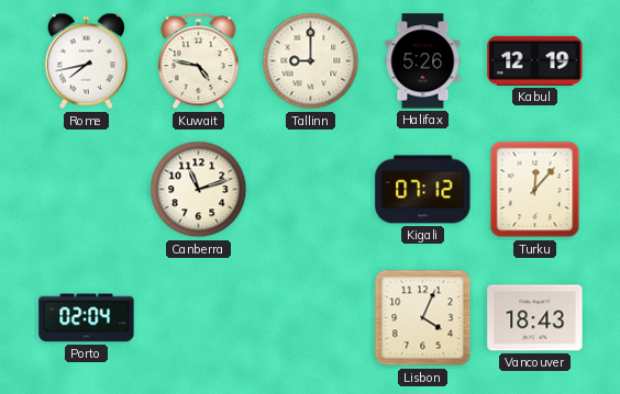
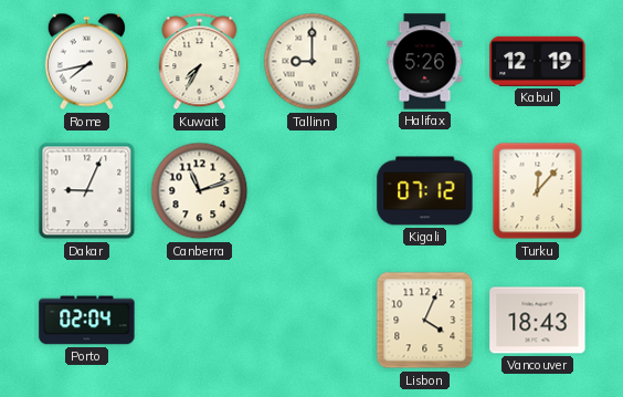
Kuwait: 4:47 -> 7:35 (200, 62)
Dakar: none -> 9:04 (87, 191)
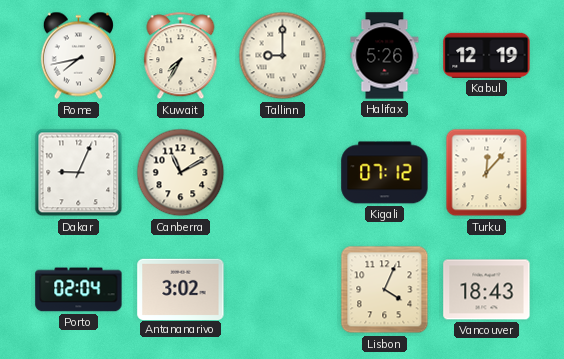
Canberra: 11:12 -> 11:10 (181, 173)
Antananarivo: none -> 3:02 (181, 289)
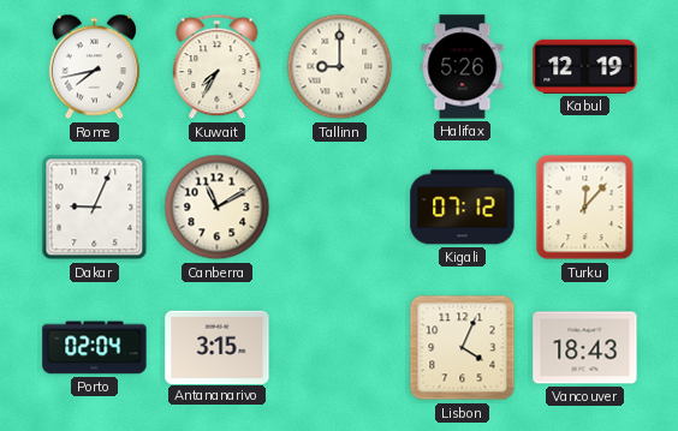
Antananarivo: 3:02 -> 3:15 (218, 347)
